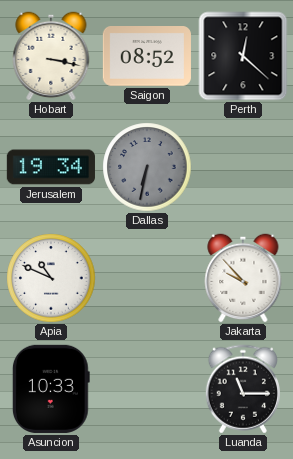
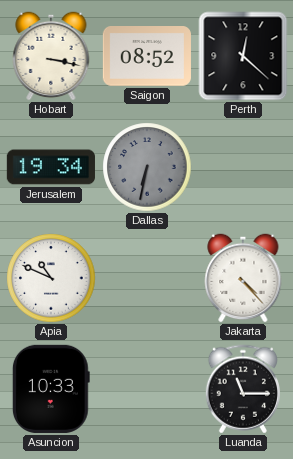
Jakarta: 9:53 -> 4:23 (243, 278)
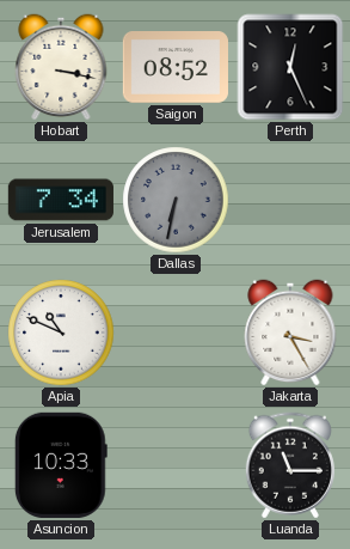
Perth: 12:22 -> 12:26 (290, 67)
Jerusalem: 19:34 -> 7:34 (61, 200)
Jakarta: 4:23 -> 3:25 (290, 333)
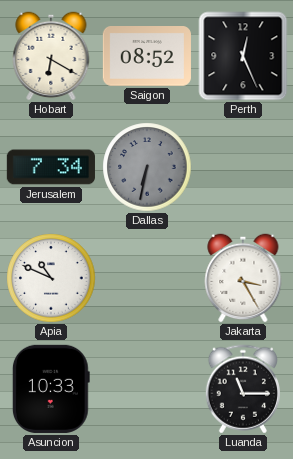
Hobart: 3:17 -> 6:20 (51, 56)
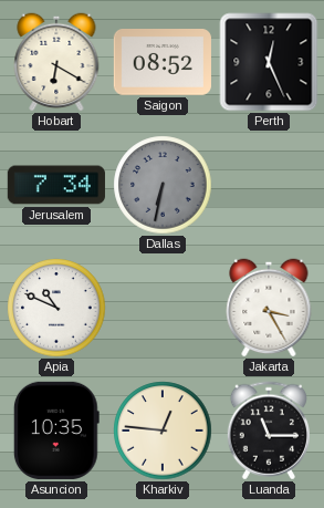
Asuncion: 10:33 -> 10:35 (56, 431)
Kharkiv: none -> 12:46 (163, 431)
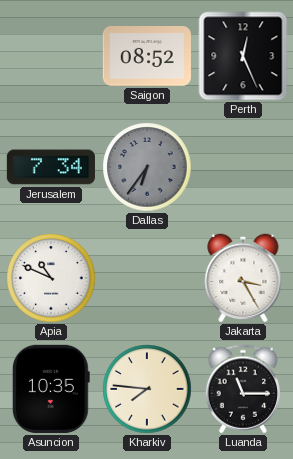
Hobart: 6:20 -> none (56, 62)
Dallas: 6:32 -> 6:36 (147, 167)
Kharkiv: 12:46 -> 7:46 (147, 389)
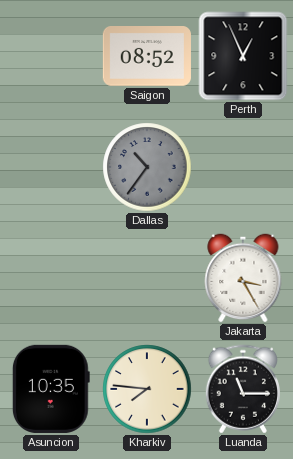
Perth: 12:26 -> 12:56 (243, 56)
Jerusalem: 7:34 -> none (51, 167)
Dallas: 6:36 -> 10:36 (147, 167)
Apia: 10:49 -> none (51, 278)
